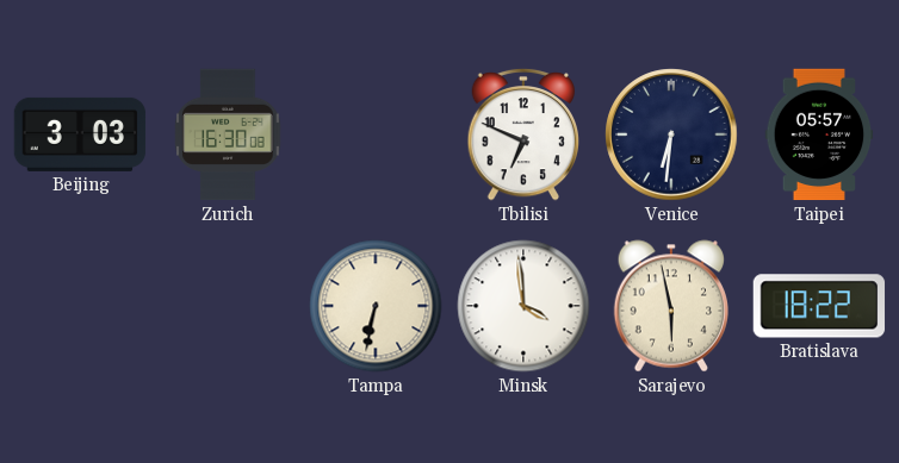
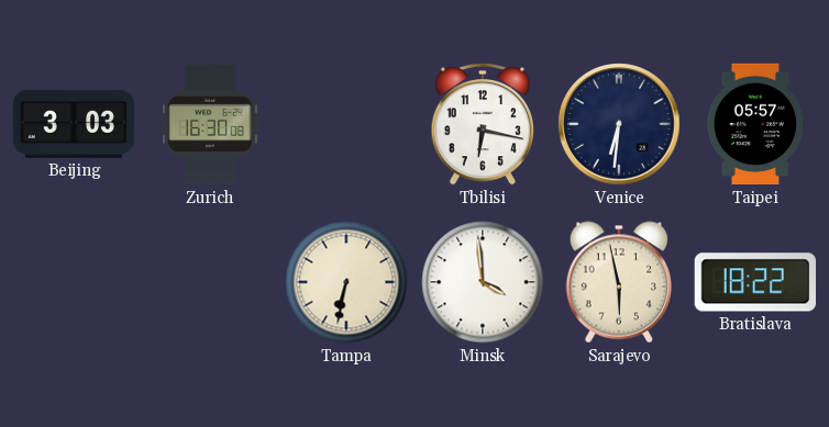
Tbilisi: 6:49 -> 6:17 (483, 124)
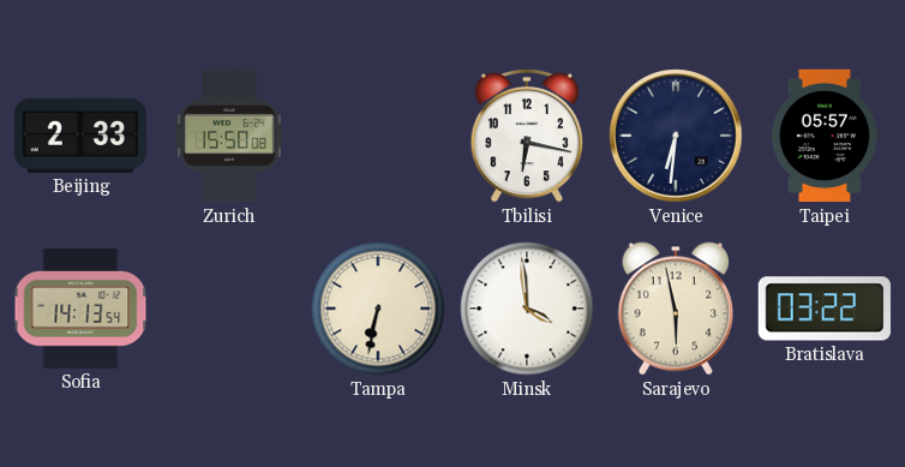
Beijing: 3:03 -> 2:33 (80, 136)
Zurich: 16:30 -> 15:50 (229, 136)
Sofia: none -> 14:13 (80, 309)
Bratislava: 18:22 -> 03:22 (825, 309)
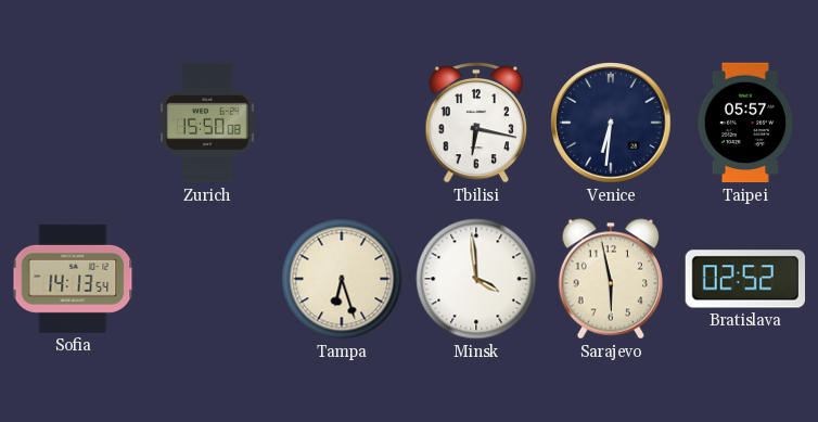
Beijing: 2:33 -> none (80, 136)
Tampa: 6:32 -> 6:27 (342, 279)
Bratislava: 03:22 -> 02:52 (745, 279)
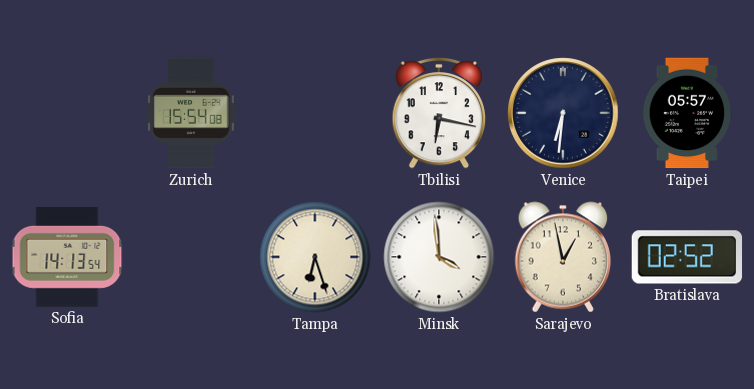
Zurich: 15:50 -> 15:54 (191, 113)
Sarajevo: 5:58 -> 12:58 (562, 257)
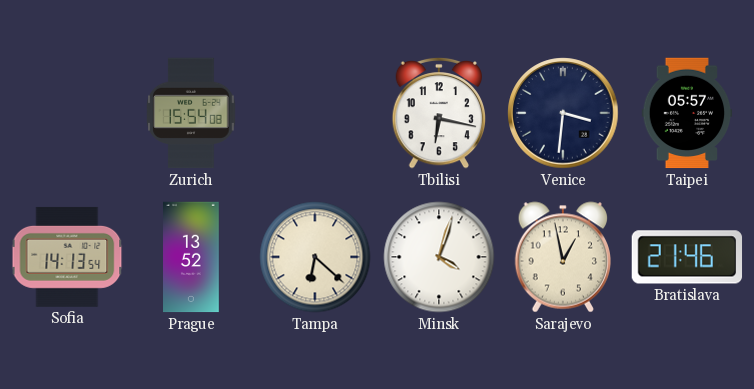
Venice: 6:31 -> 3:31 (563, 113)
Prague: none -> 13:52 (192, 257)
Tampa: 6:27 -> 6:22 (315, 257)
Minsk: 3:59 -> 4:03 (439, 257)
Bratislava: 02:52 -> 21:46 (687, 257)
